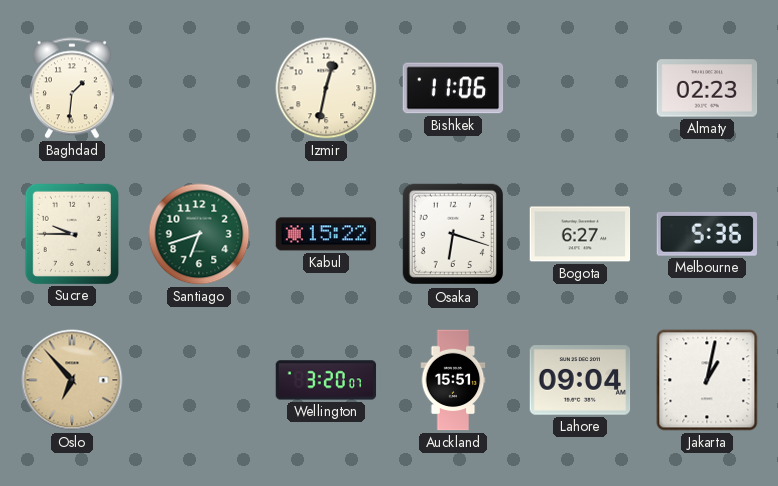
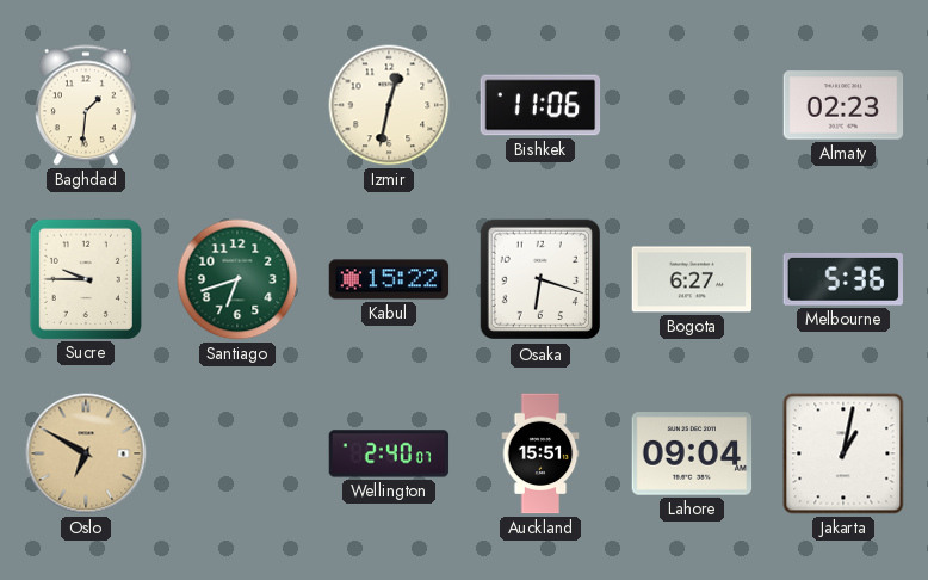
Oslo: 6:53 -> 6:50 (86, 453)
Wellington: 3:20 -> 2:40 (389, 453)
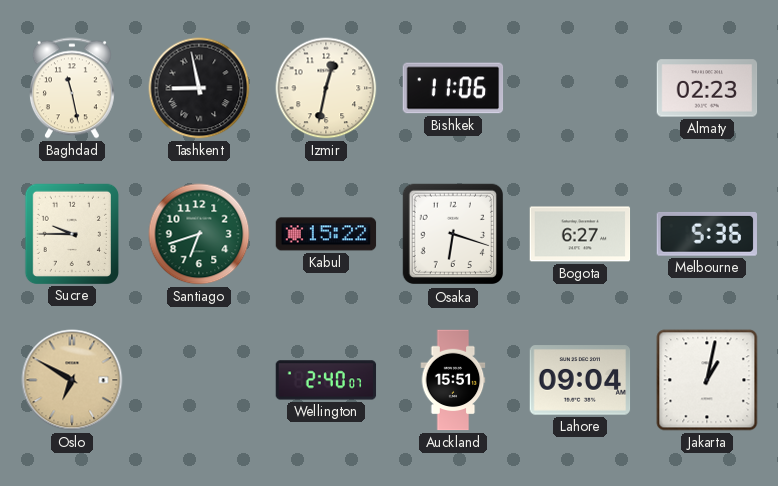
Baghdad: 1:31 -> 11:28 (72, 88)
Tashkent: none -> 8:58 (199, 88)
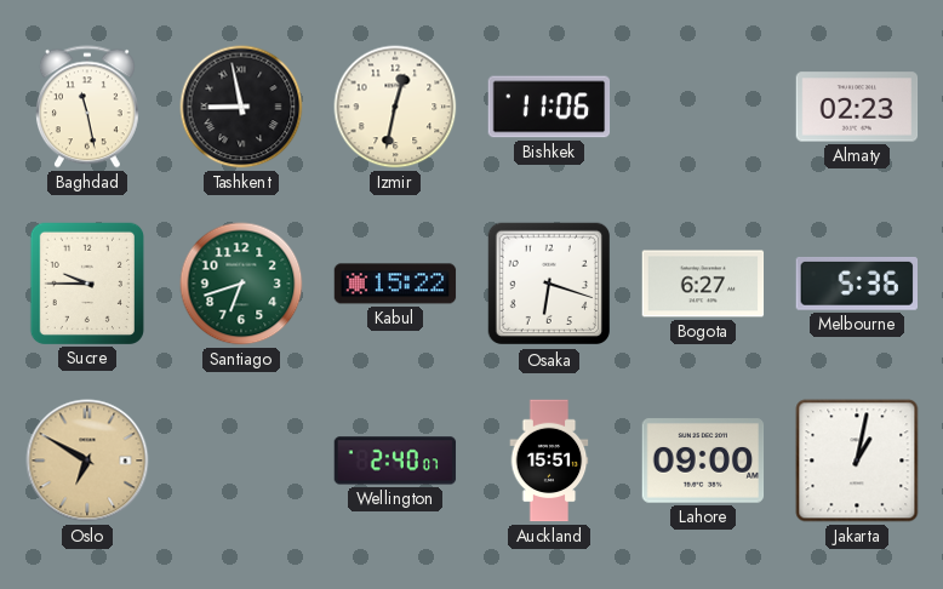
Lahore: 09:04 -> 09:00 (703, 461)
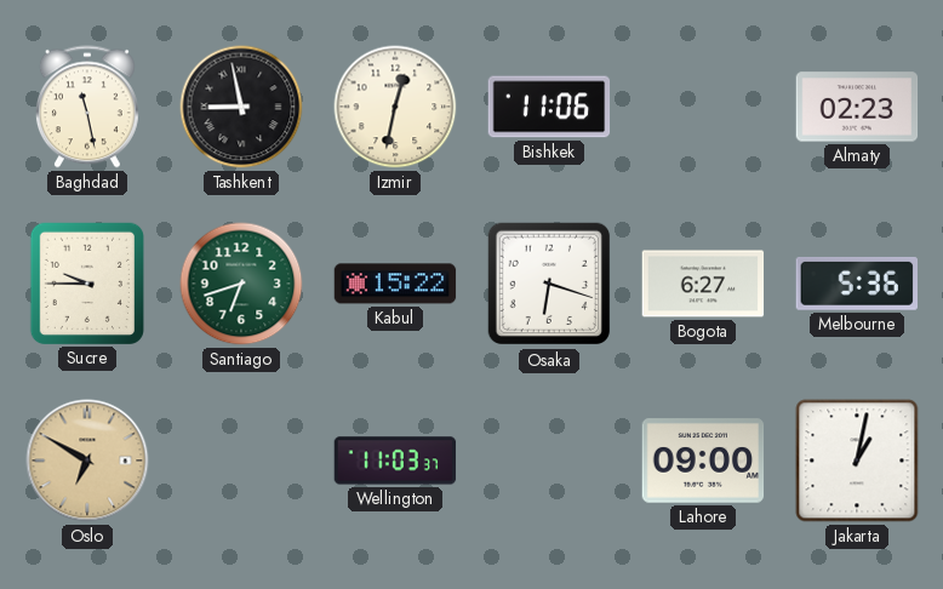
Wellington: 2:40 -> 11:03 (395, 461)
Auckland: 15:51 -> none (549, 461)
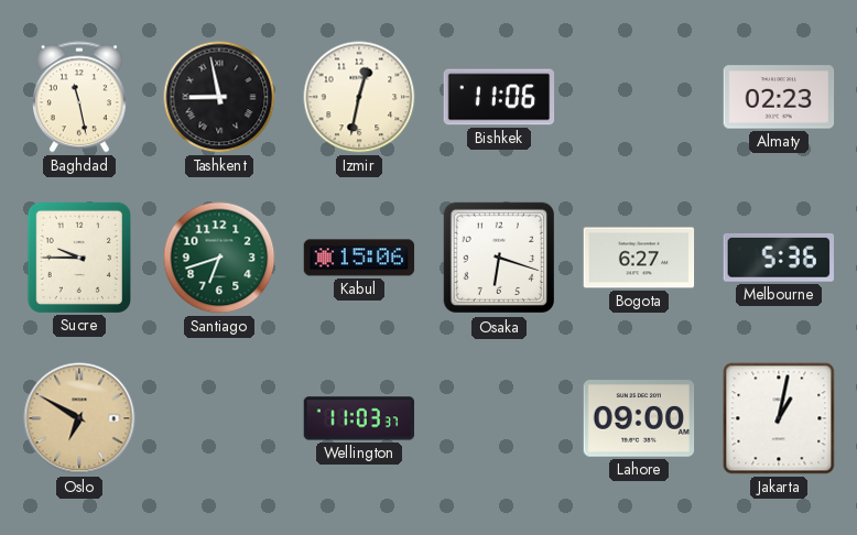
Kabul: 15:22 -> 15:06 (359, 258)
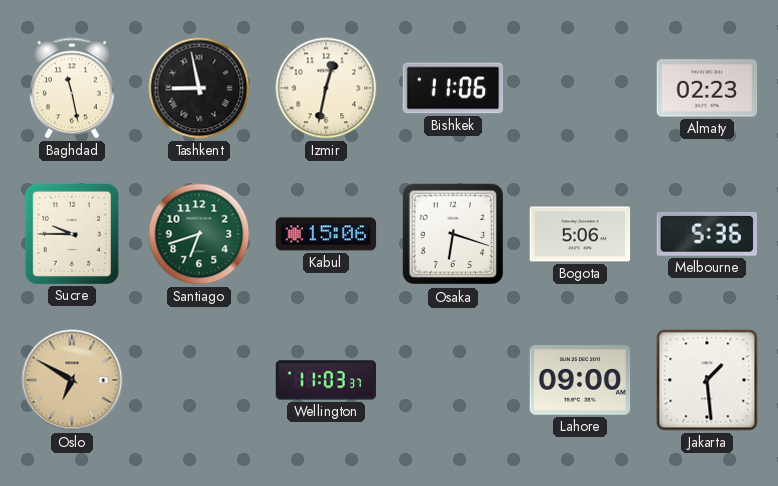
Bogota: 6:27 -> 5:06 (580, 234)
Jakarta: 1:02 -> 1:29 (707, 380)
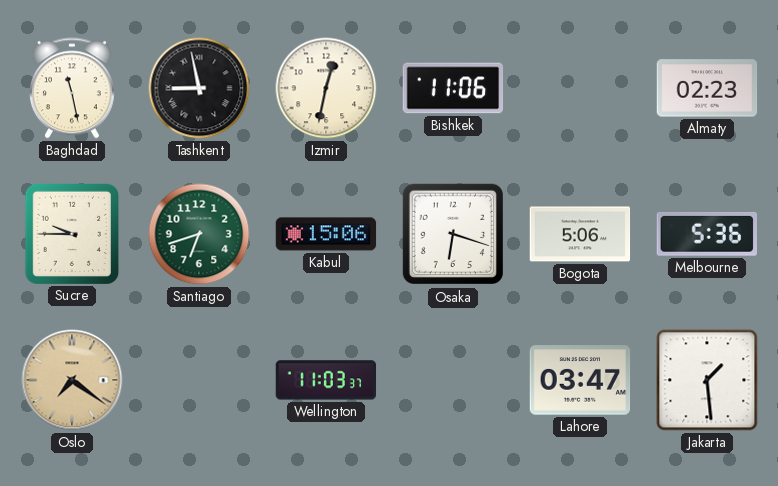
Oslo: 6:50 -> 7:21 (72, 380)
Lahore: 09:00 -> 03:47 (580, 380)
